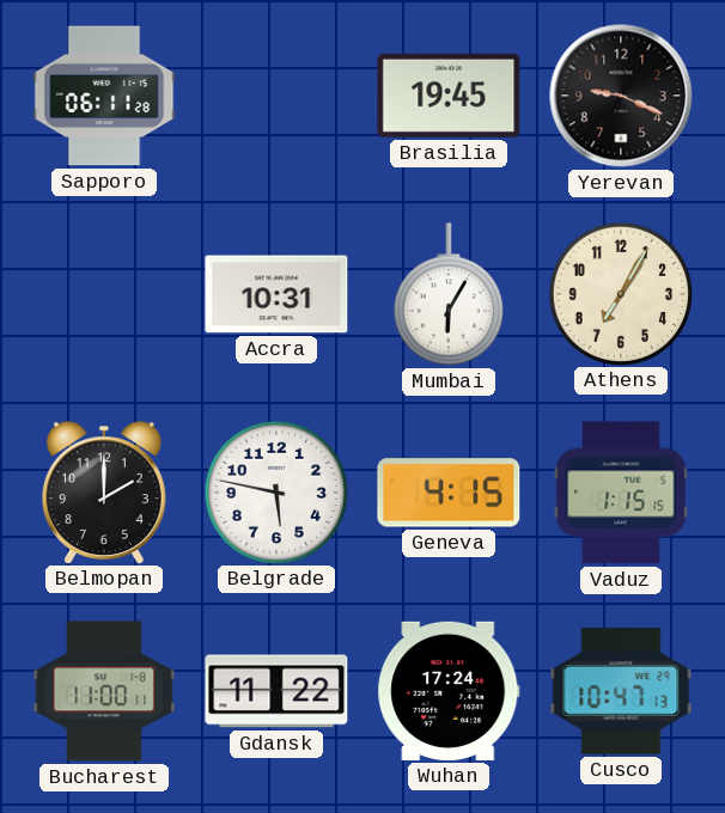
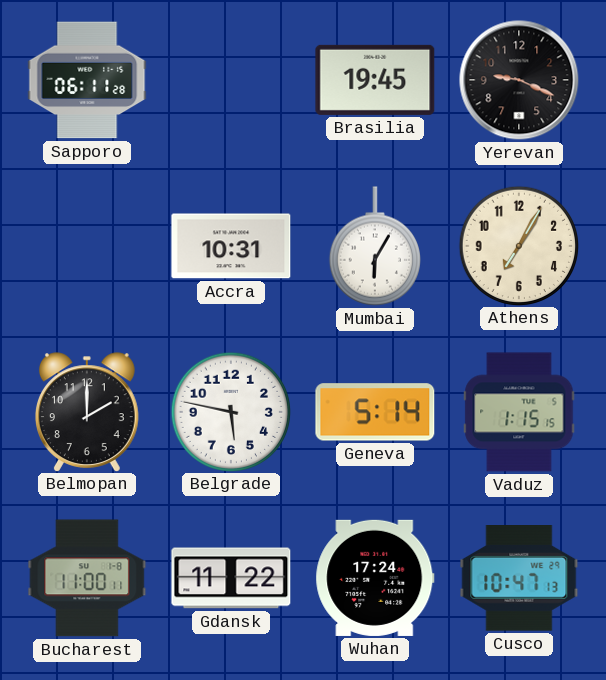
Geneva: 4:15 -> 5:14 (375, 412)
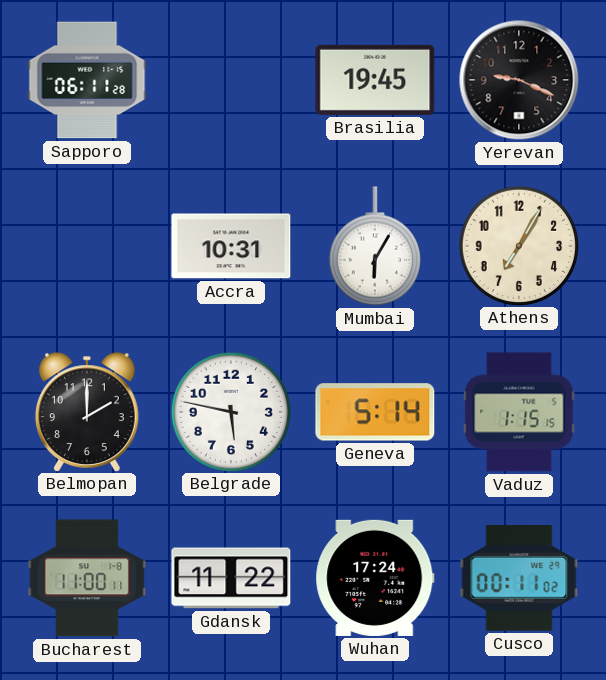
Cusco: 10:47 -> 00:11 (519, 579)
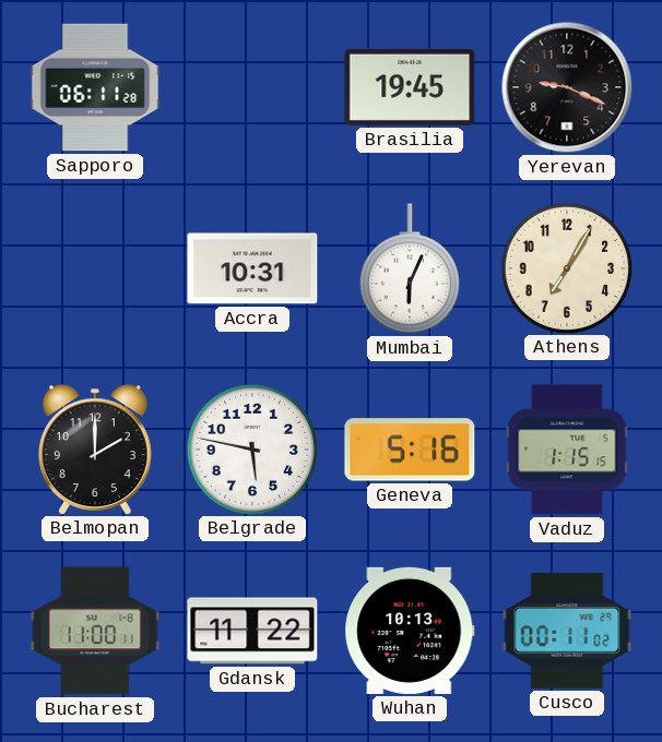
Mumbai: 6:05 -> 6:04 (410, 268)
Geneva: 5:14 -> 5:16 (410, 450)
Wuhan: 17:24 -> 10:13 (410, 631)
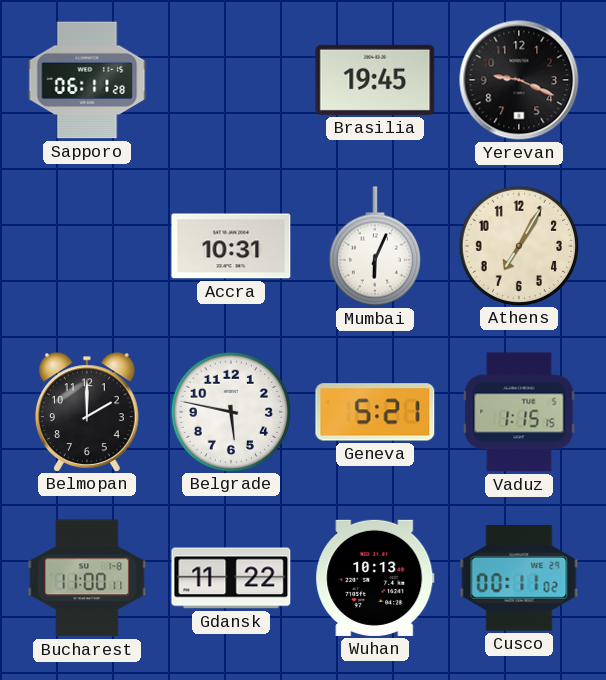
Geneva: 5:16 -> 5:21 (375, 412)
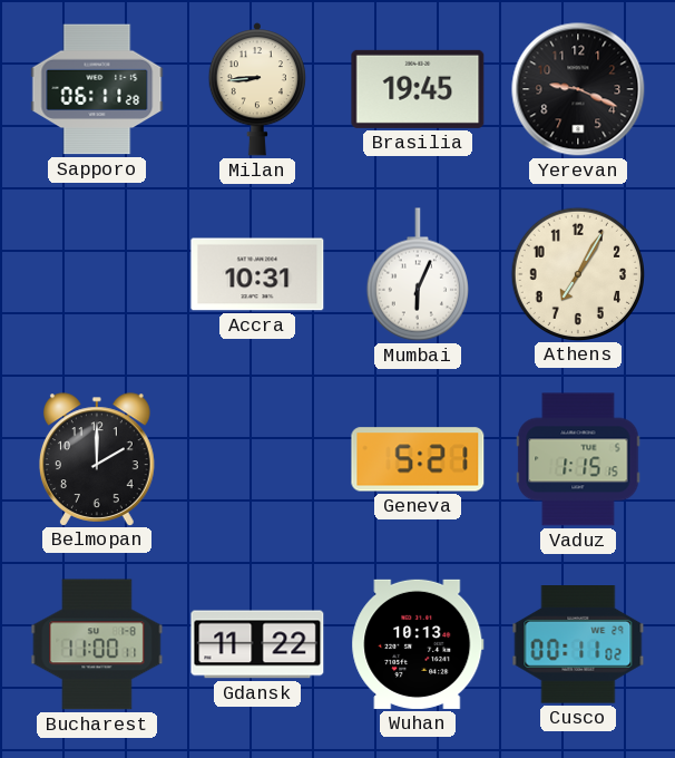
Milan: none -> 8:44 (256, 89)
Belgrade: 5:47 -> none (230, 411)
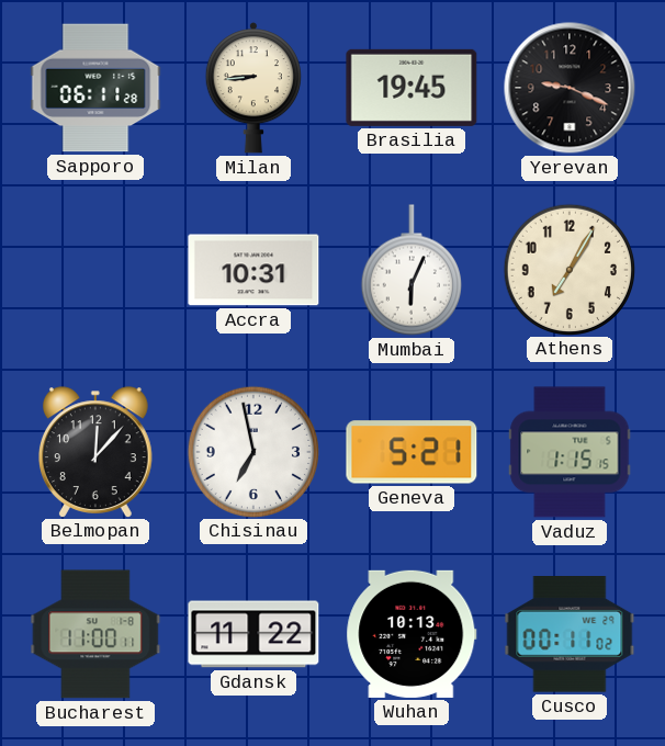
Belmopan: 2:00 -> 12:07 (95, 452)
Chisinau: none -> 6:58 (252, 451)
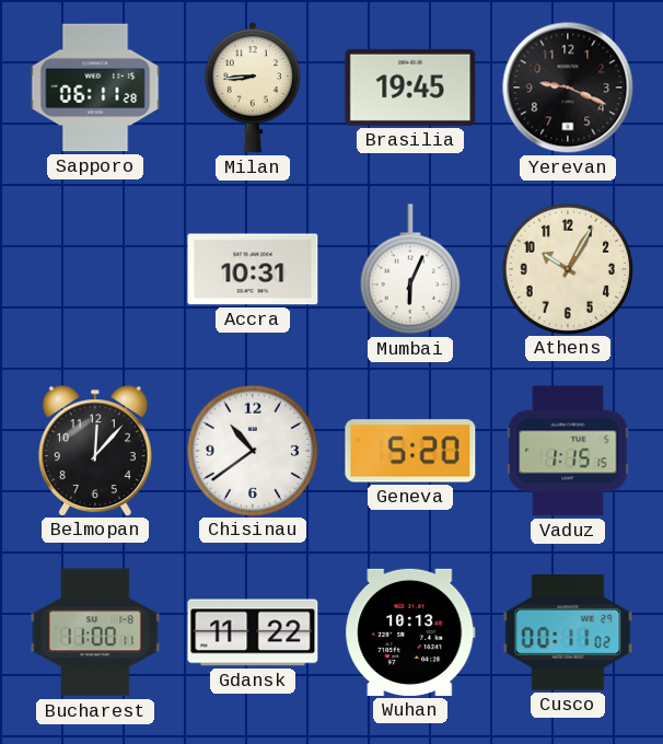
Athens: 7:05 -> 10:05 (567, 268)
Chisinau: 6:58 -> 10:39 (252, 450)
Geneva: 5:21 -> 5:20 (410, 451)
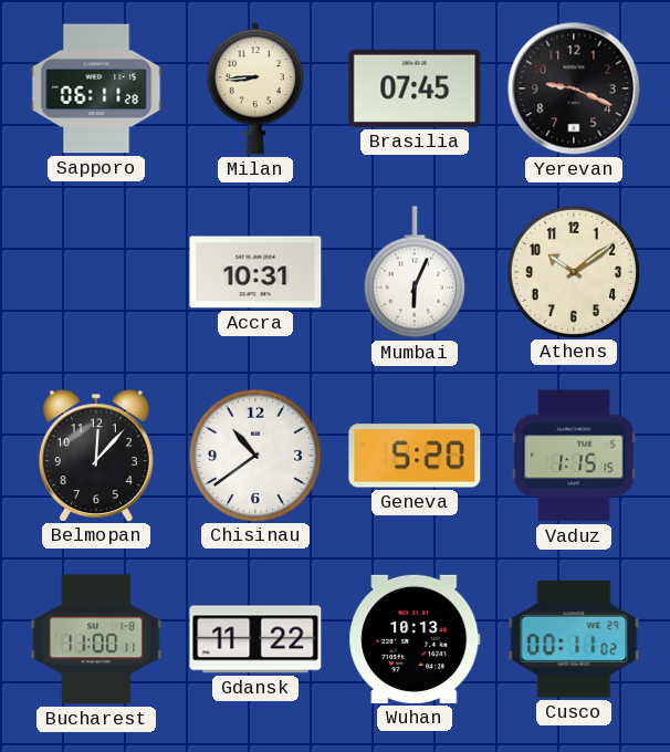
Brasilia: 19:45 -> 07:45 (415, 88)
Athens: 10:05 -> 10:09 (573, 271)
